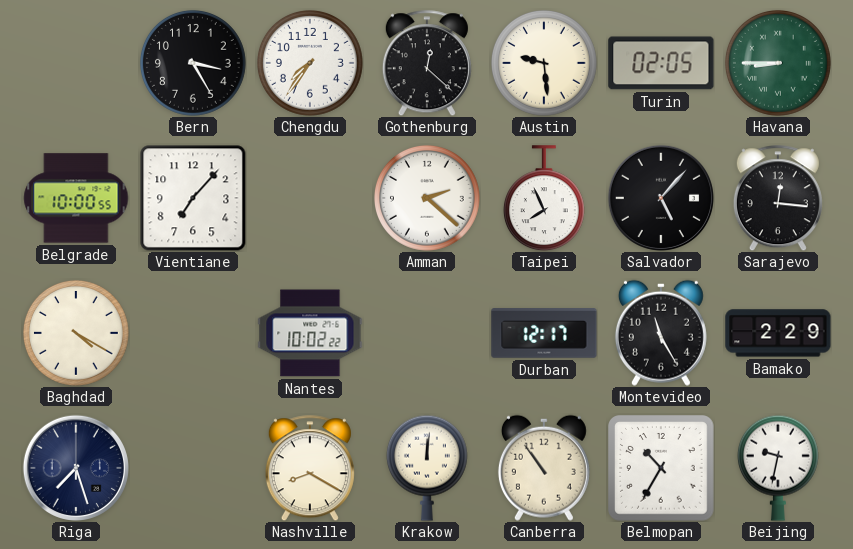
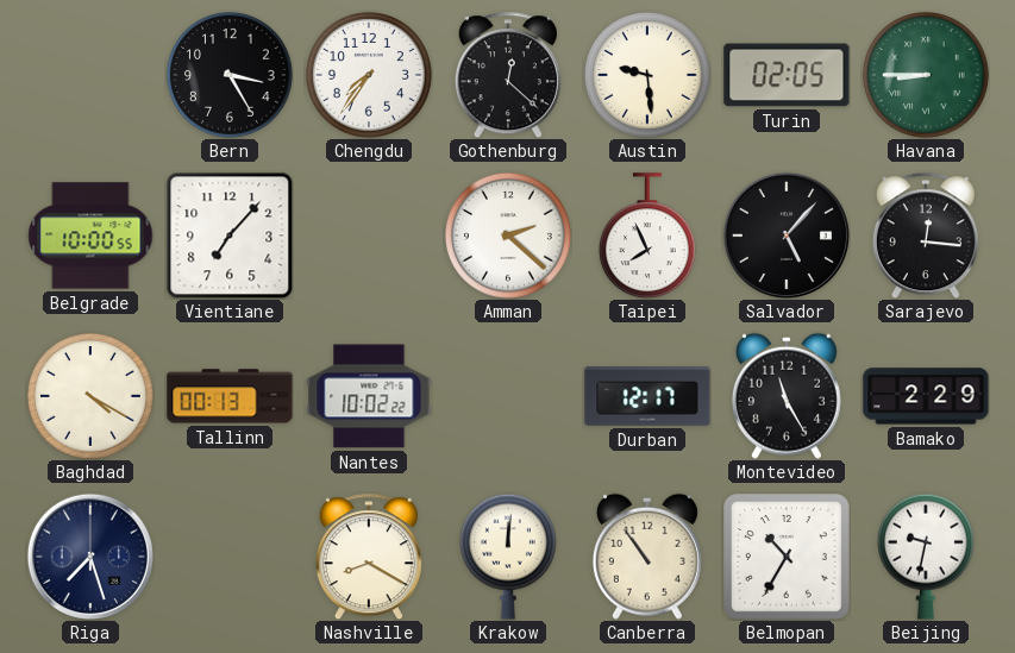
Tallinn: none -> 00:13 (230, 396)
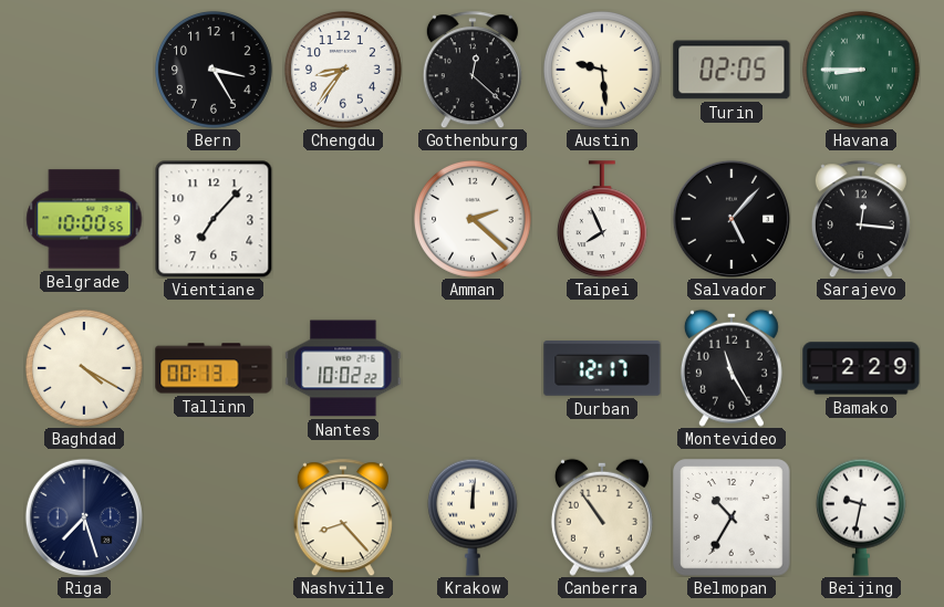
Chengdu: 7:36 -> 8:36 (343, 70)
Nashville: 8:20 -> 8:23 (343, 517)
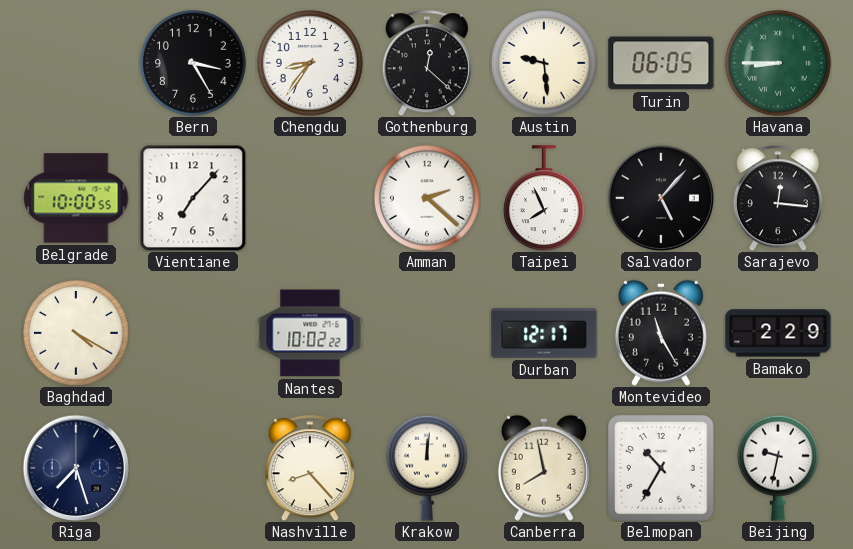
Turin: 02:05 -> 06:05 (661, 63)
Tallinn: 00:13 -> none (214, 368)
Canberra: 10:54 -> 7:58 (544, 468)
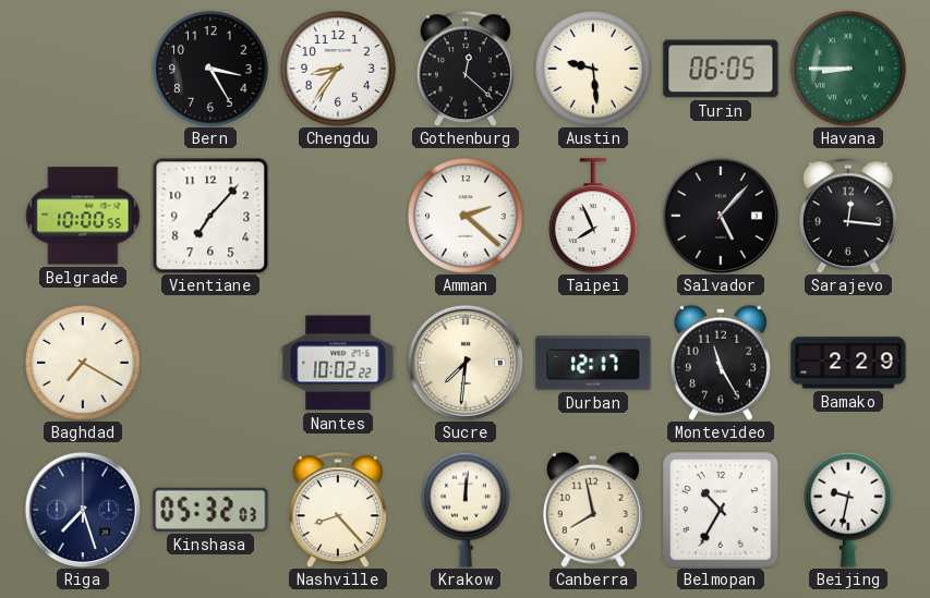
Baghdad: 4:20 -> 7:20 (83, 363)
Sucre: none -> 7:31 (466, 363)
Kinshasa: none -> 05:32 (210, 510)
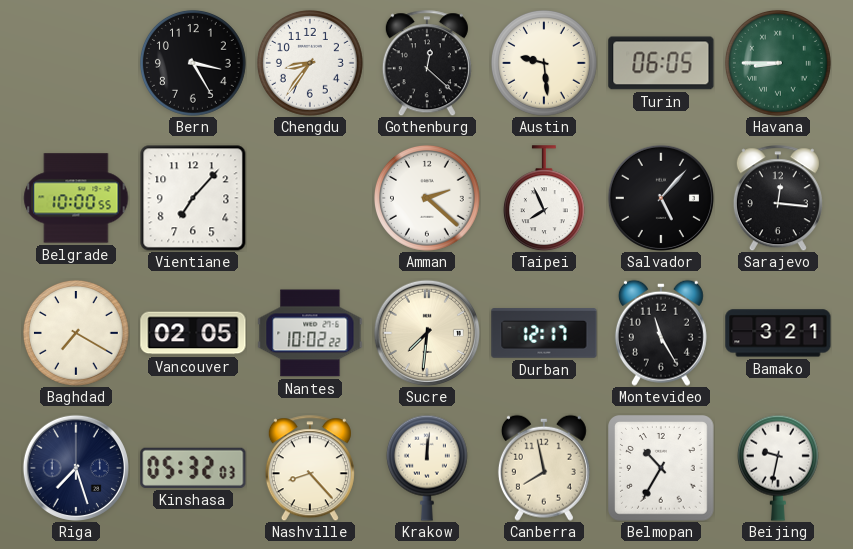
Vancouver: none -> 02:05 (193, 333)
Bamako: 2:29 -> 3:21 (778, 333)
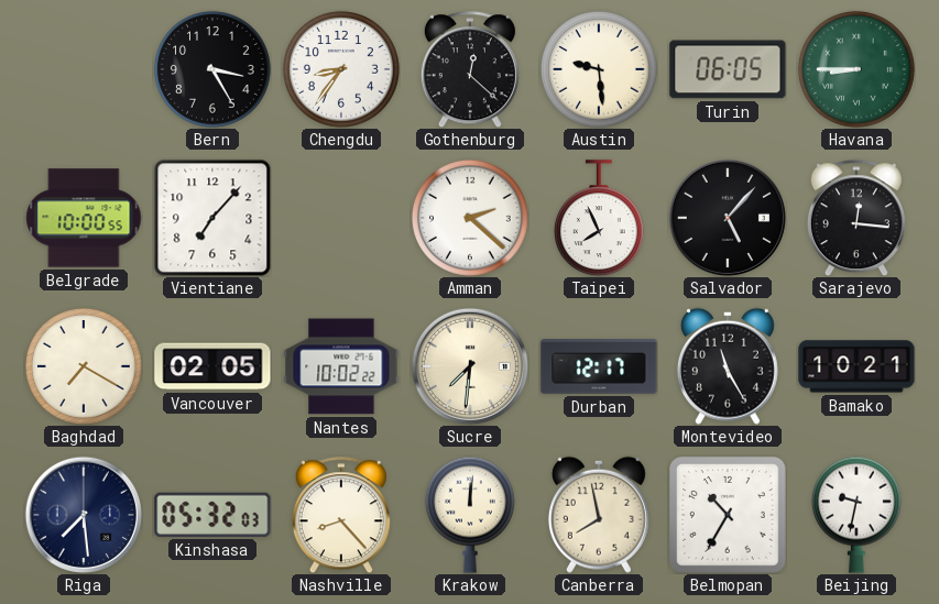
Bamako: 3:21 -> 10:21 (856, 366)
Riga: 7:27 -> 7:29 (84, 515)
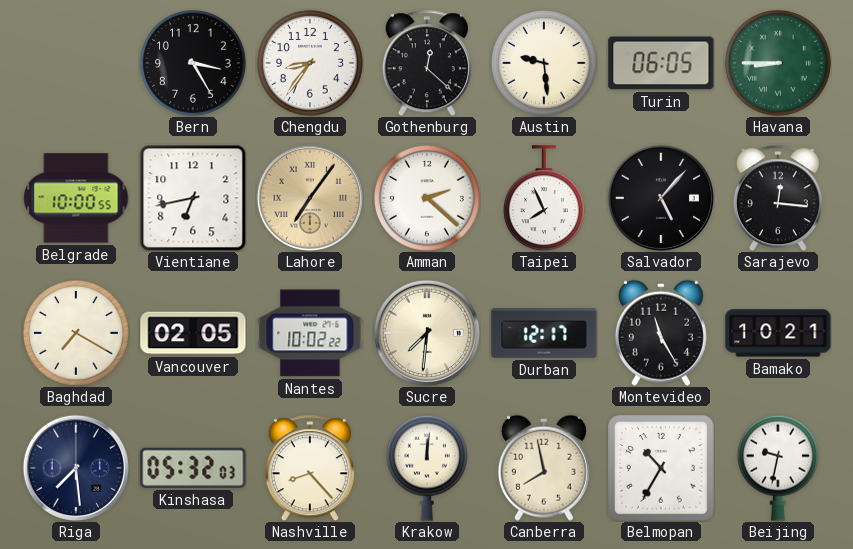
Vientiane: 7:07 -> 6:43 (193, 198)
Lahore: none -> 7:06 (310, 198)
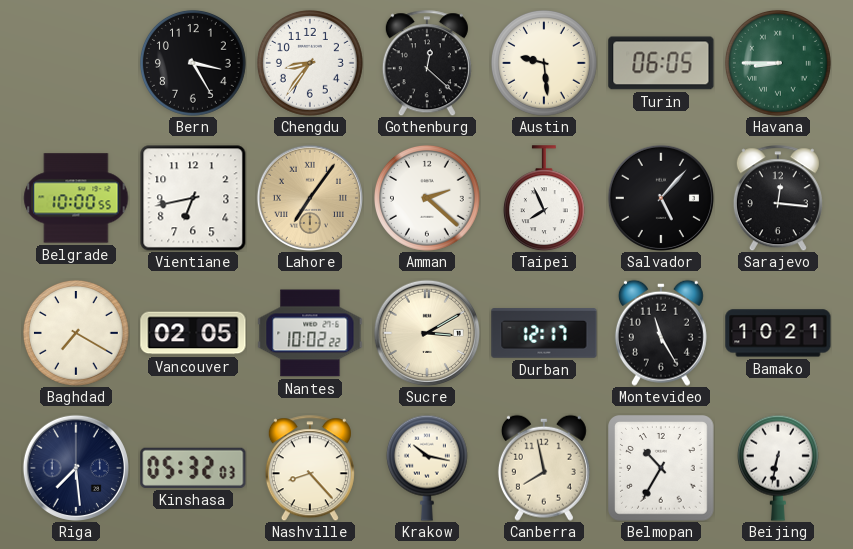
Sucre: 7:31 -> 3:10 (427, 333)
Krakow: 12:01 -> 10:17 (427, 468)
Beijing: 9:32 -> 6:32 (778, 468)
